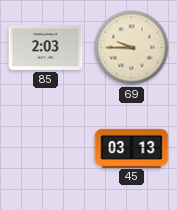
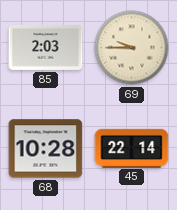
68: none -> 10:28 (46, 149)
45: 03:13 -> 22:14 (132, 148)
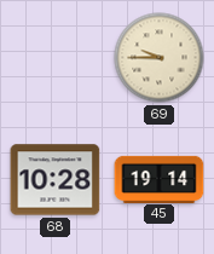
85: 2:03 -> none (46, 47)
45: 22:14 -> 19:14 (160, 179)
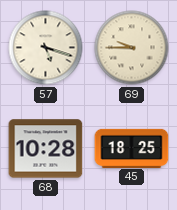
57: none -> 5:18 (46, 48)
45: 19:14 -> 18:25 (132, 148)
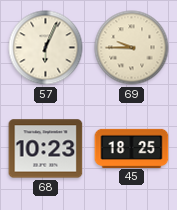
57: 5:18 -> 6:04 (46, 48)
68: 10:28 -> 10:23 (46, 149)
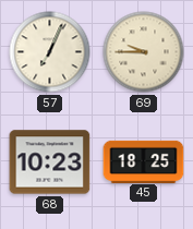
57: 6:04 -> 7:04 (50, 52)
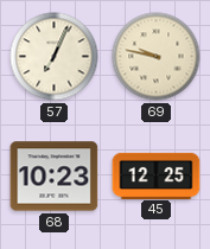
69: 9:45 -> 9:47 (157, 57)
45: 18:25 -> 12:25 (157, 175)
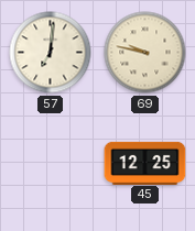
57: 7:04 -> 7:01 (51, 53)
68: 10:23 -> none (55, 177)
